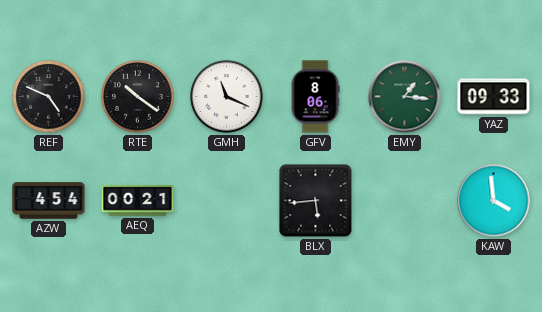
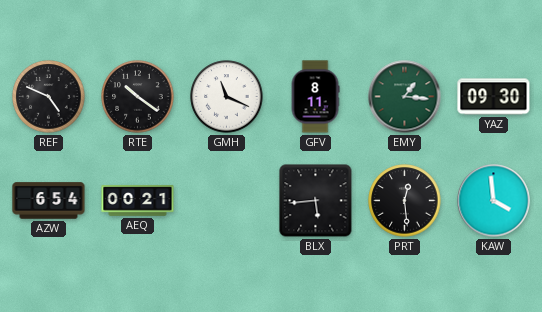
GFV: 8:06 -> 8:11 (315, 97)
YAZ: 09:33 -> 09:30 (494, 97)
AZW: 4:54 -> 6:54 (49, 201)
PRT: none -> 12:29 (405, 201)
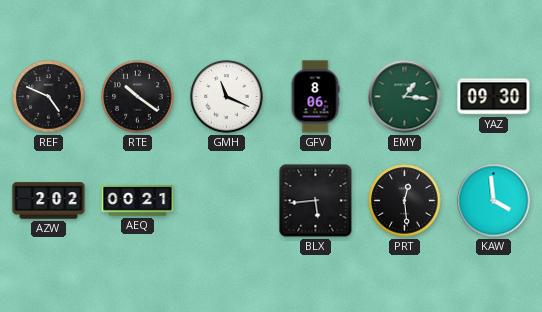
GFV: 8:11 -> 8:06 (315, 97)
AZW: 6:54 -> 2:02 (49, 201)
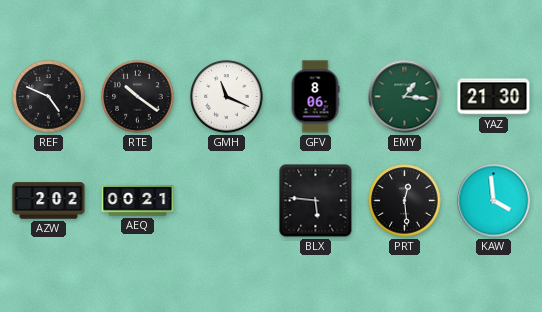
YAZ: 09:30 -> 21:30 (494, 97)
BLX: 5:44 -> 5:46 (316, 201)
